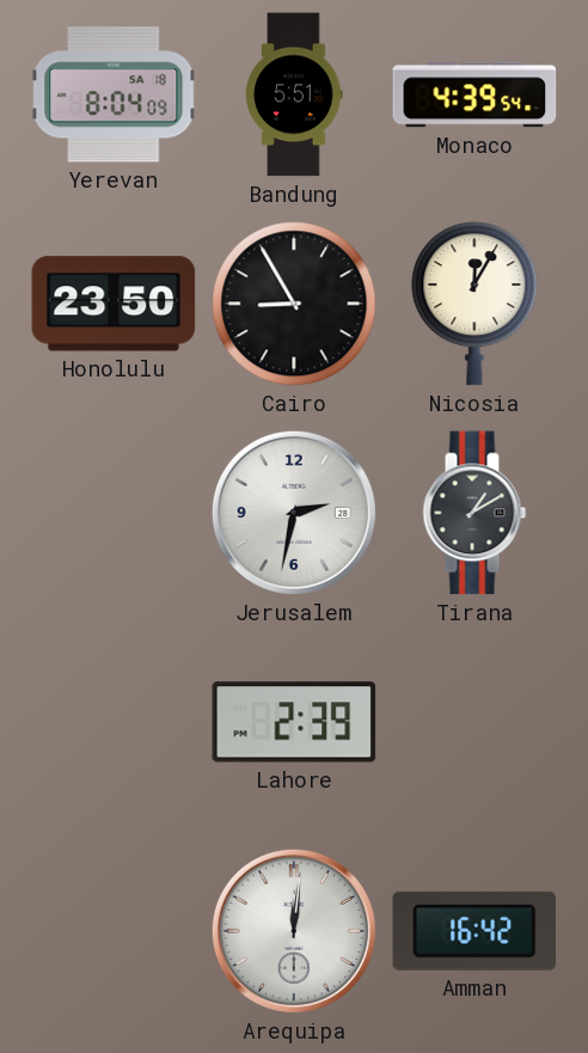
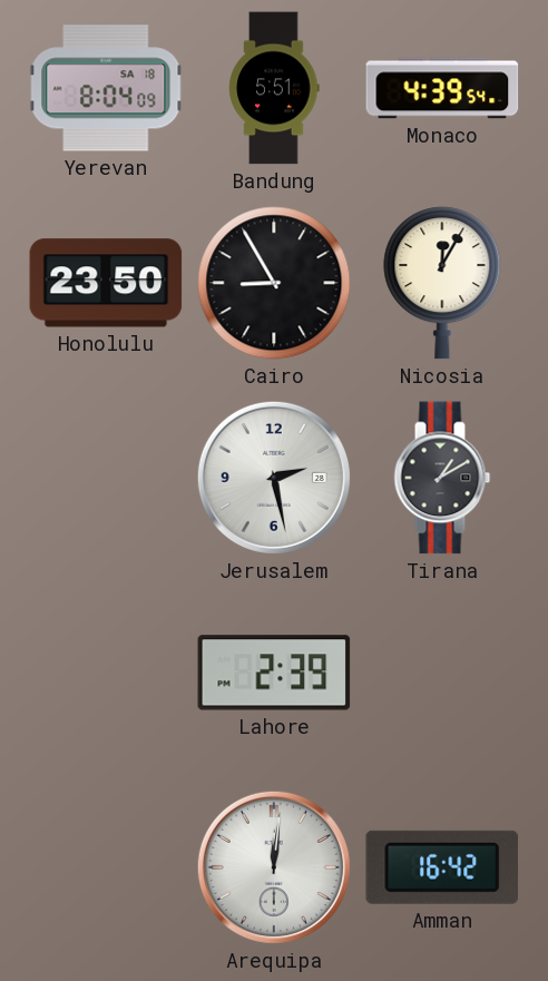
Jerusalem: 2:32 -> 2:28 (274, 478)
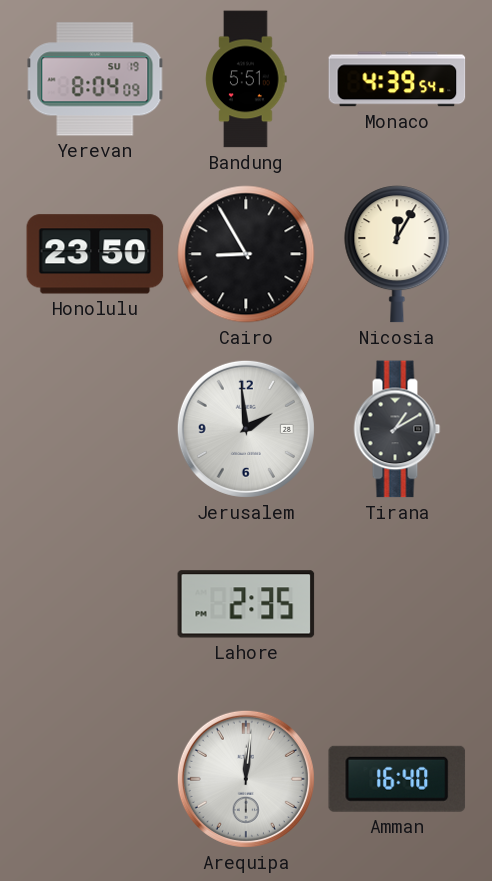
Yerevan date: SA 18 -> SU 19 (95, 79)
Jerusalem: 2:28 -> 1:59 (246, 429)
Lahore: 2:39 -> 2:35 (246, 604)
Amman: 16:42 -> 16:40 (397, 779)
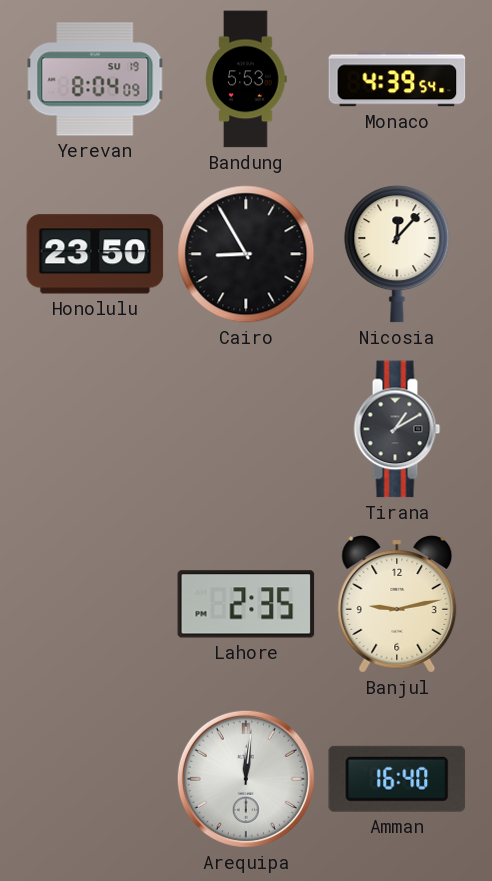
Bandung: 5:51 -> 5:53 (246, 79)
Nicosia: 12:05 -> 12:07 (397, 254)
Jerusalem: 1:59 -> none (246, 429)
Banjul: none -> 9:13 (397, 605)
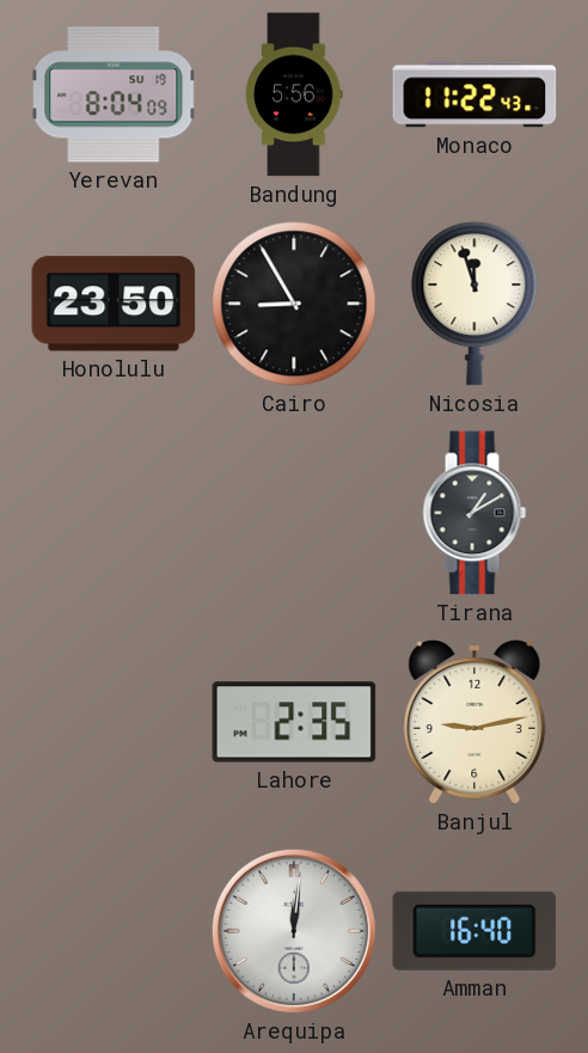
Bandung: 5:53 -> 5:56 (294, 94)
Monaco: 4:39 -> 11:22 (474, 94)
Nicosia: 12:07 -> 11:57 (474, 304)
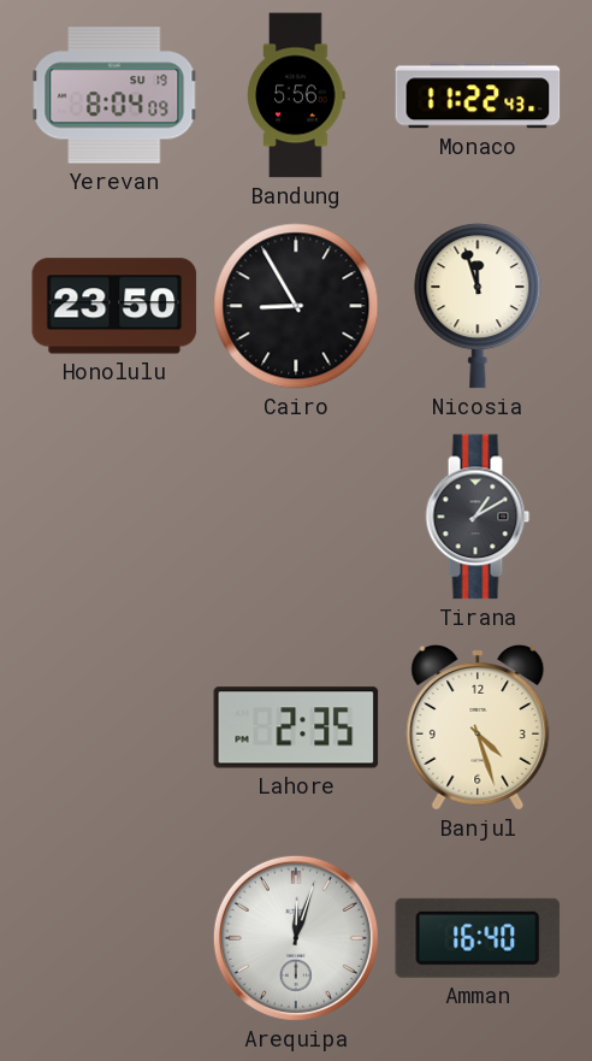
Banjul: 9:13 -> 4:27 (478, 729)
Arequipa: 12:01 -> 12:03 (296, 938)
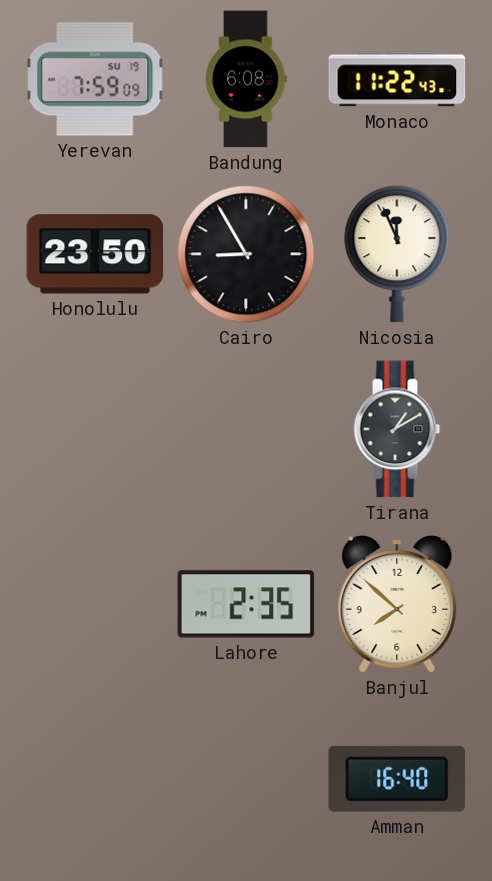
Yerevan: 8:04 -> 7:59 (95, 79)
Bandung: 5:56 -> 6:08 (246, 79)
Nicosia: 11:57 -> 11:56 (397, 254)
Banjul: 4:27 -> 7:52 (397, 605)
Arequipa: 12:03 -> none (296, 938)
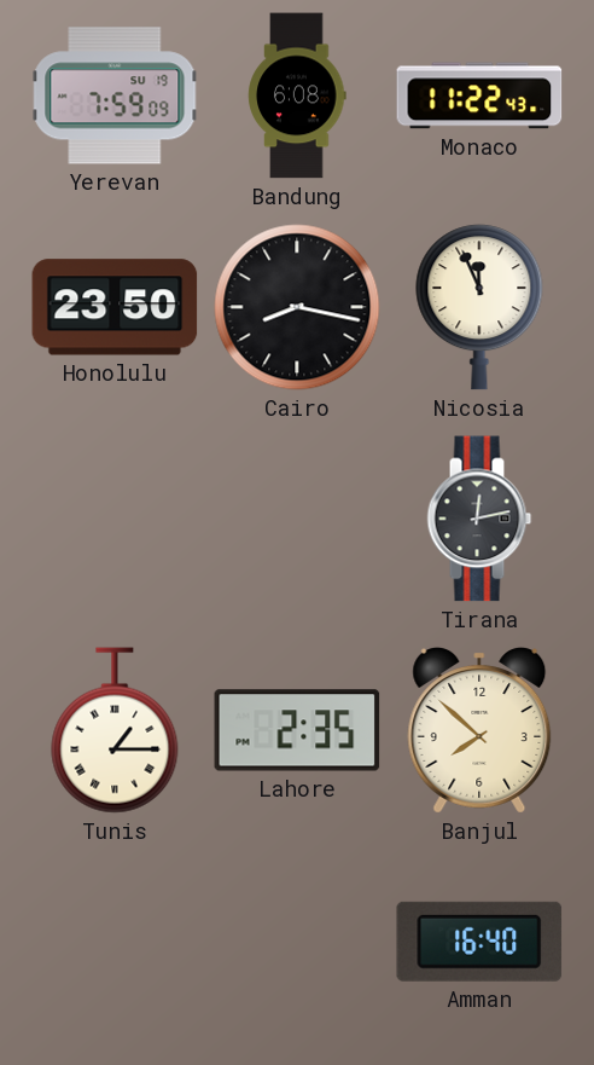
Cairo: 8:55 -> 8:17 (297, 307)
Tirana: 1:10 -> 12:13 (479, 519)
Tunis: none -> 1:15 (115, 730)
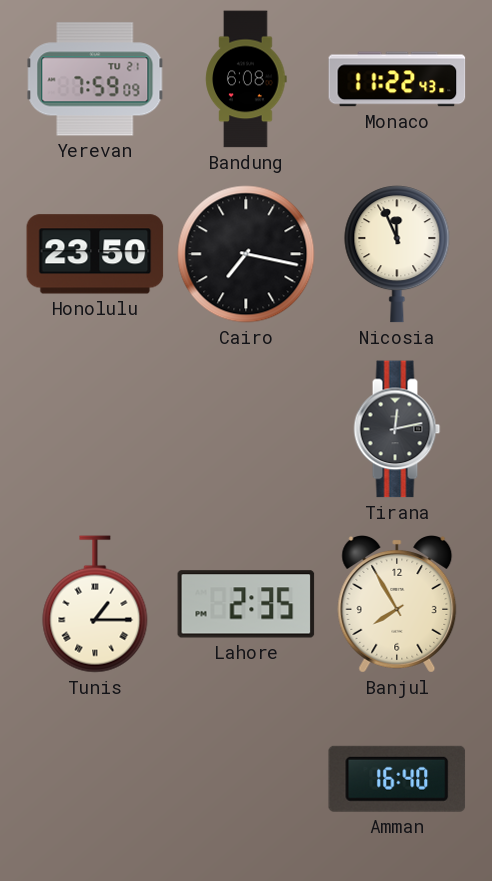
Yerevan date: SU 19 -> TU 21 (95, 79)
Cairo: 8:17 -> 7:17 (246, 254)
Banjul: 7:52 -> 7:55 (397, 605)
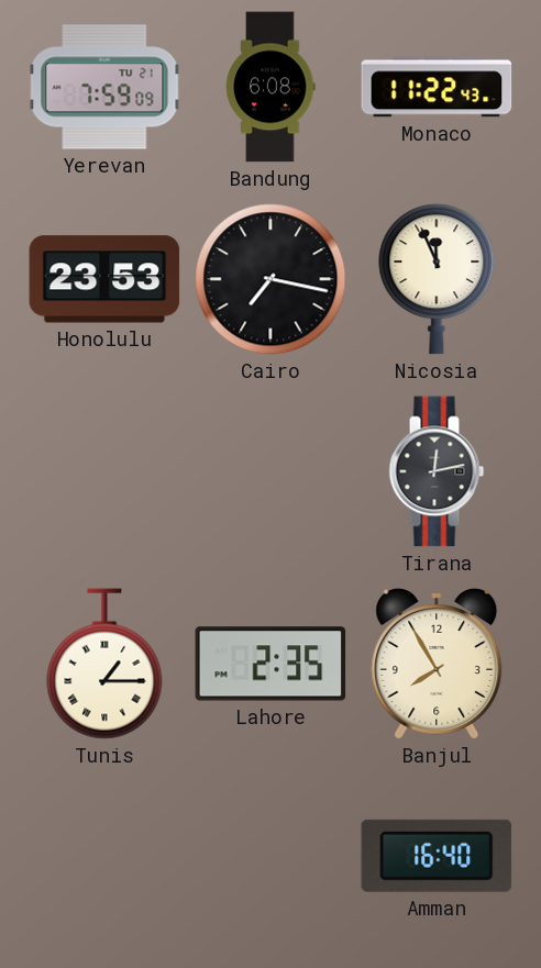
Honolulu: 23:50 -> 23:53 (104, 279)
